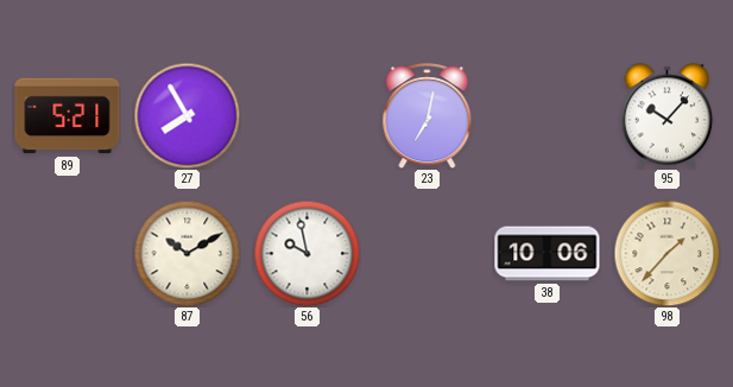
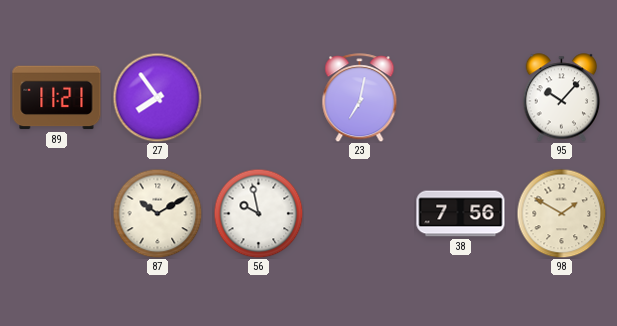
89: 5:21 -> 11:21 (57, 98)
27: 7:55 -> 7:54 (157, 97)
38: 10:06 -> 7:56 (461, 214)
98: 1:37 -> 1:50 (561, 213)
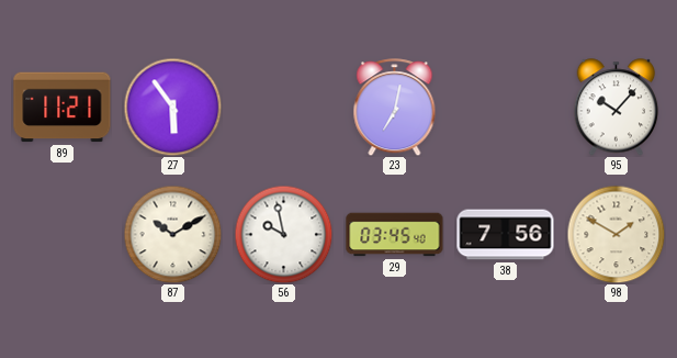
27: 7:54 -> 5:54 (172, 107)
29: none -> 03:45 (395, 235)
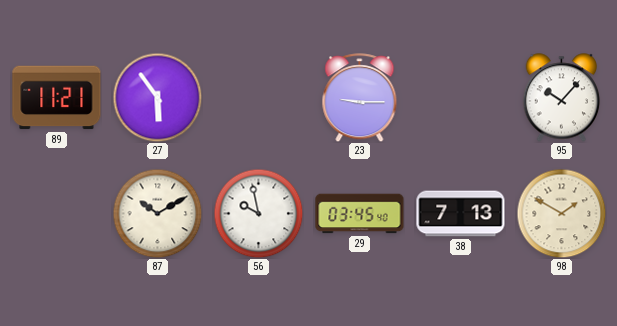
23: 7:02 -> 9:15 (360, 98)
38: 7:56 -> 7:13 (461, 214)
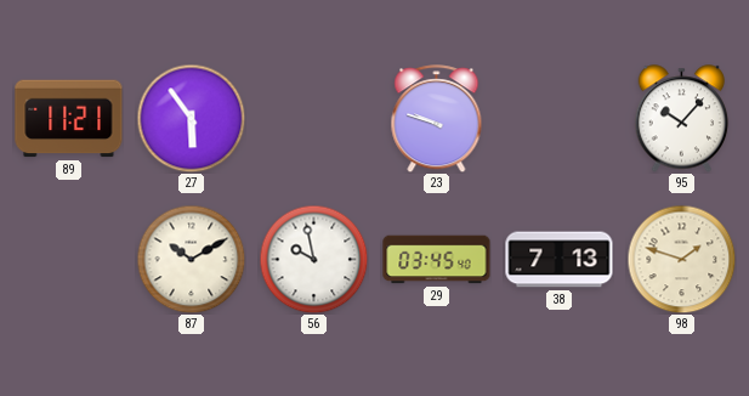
23: 9:15 -> 9:48 (437, 119)
98: 1:50 -> 1:48 (681, 259)
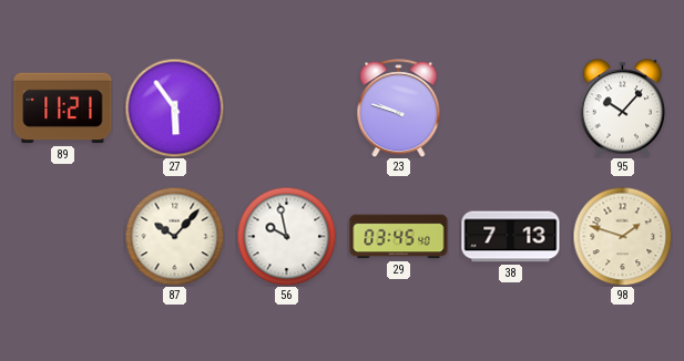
87: 10:10 -> 10:07 (174, 236)
